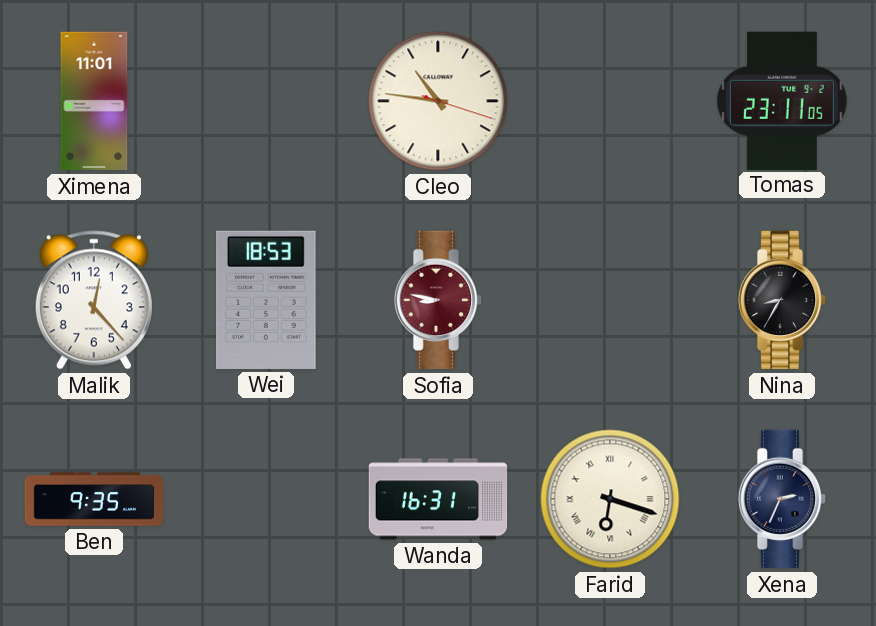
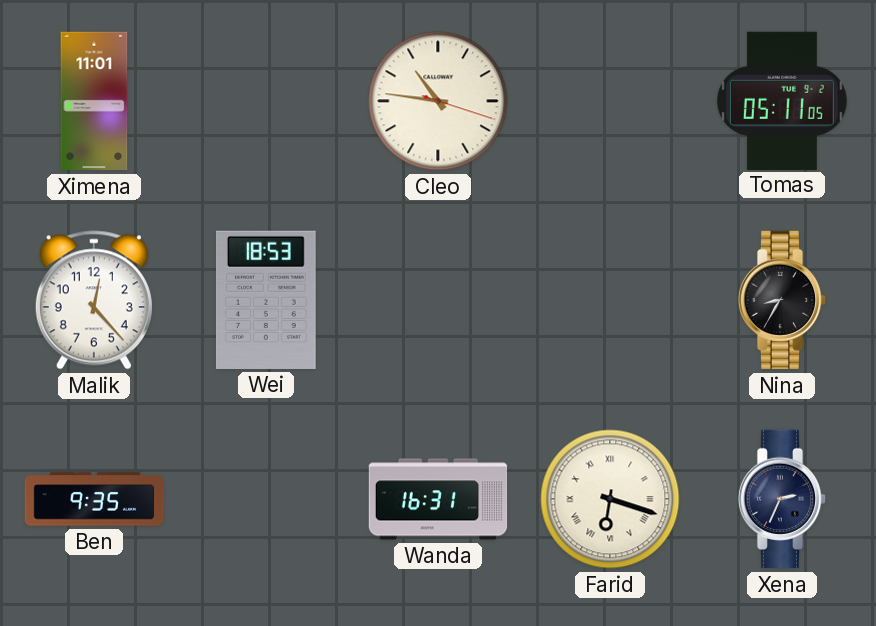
Tomas: 23:11 -> 05:11 (782, 100)
Sofia: 8:47 -> none (438, 300)
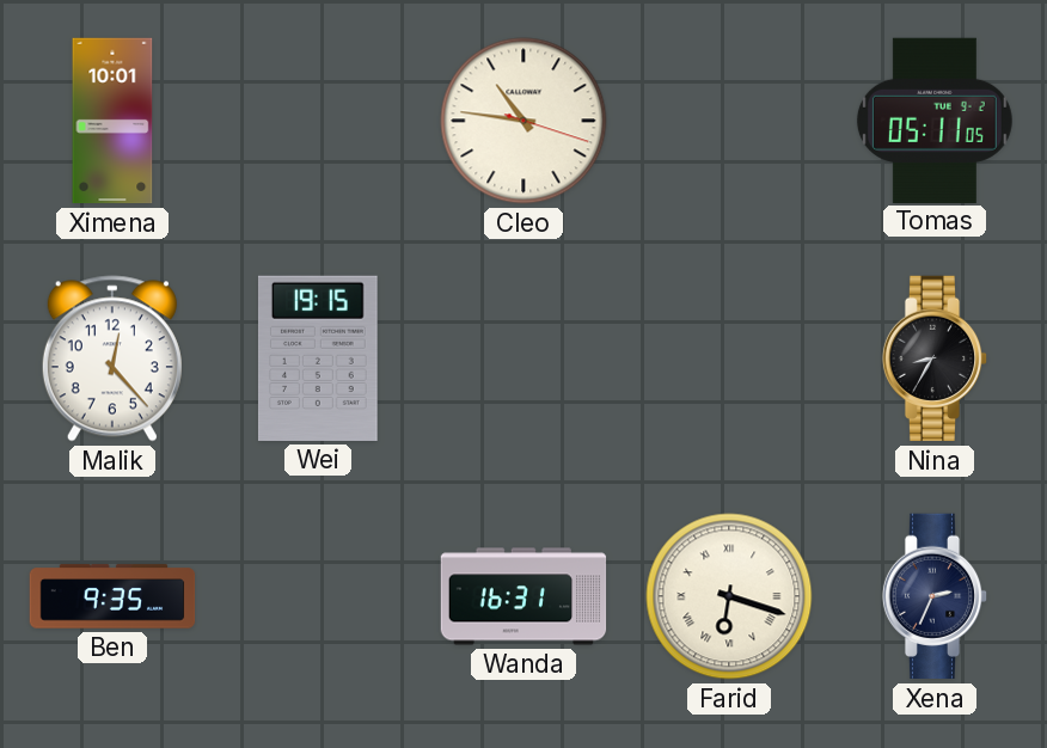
Ximena: 11:01 -> 10:01 (112, 121)
Wei: 18:53 -> 19:15 (318, 358)
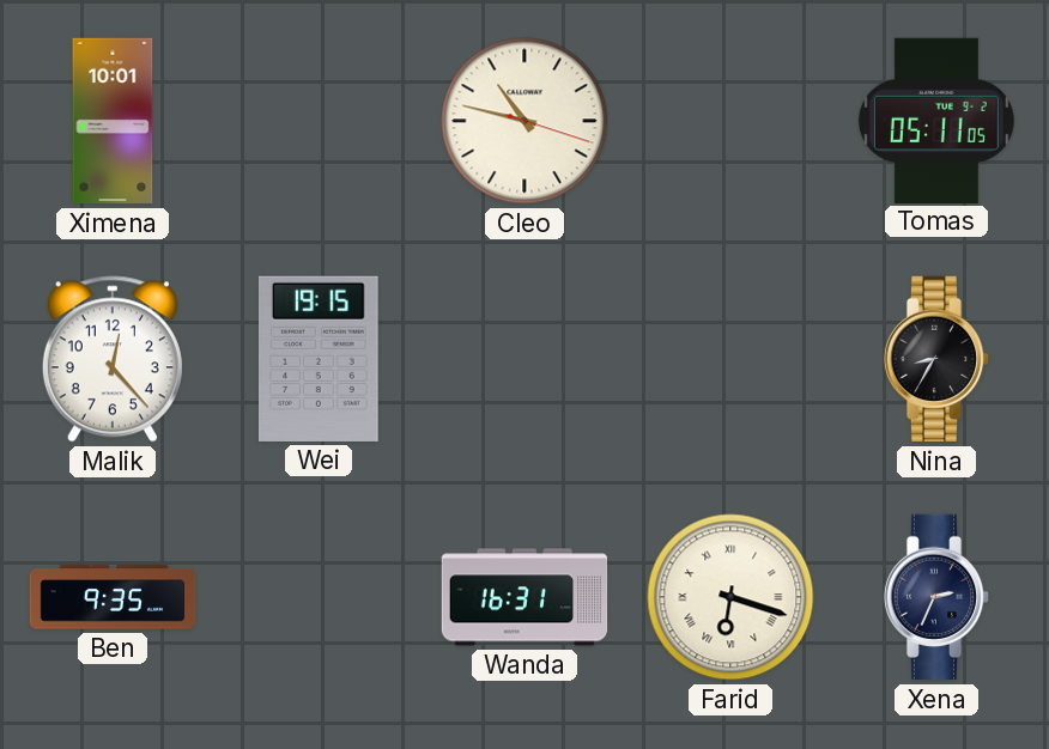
Cleo: 10:46 -> 10:47 (524, 121)
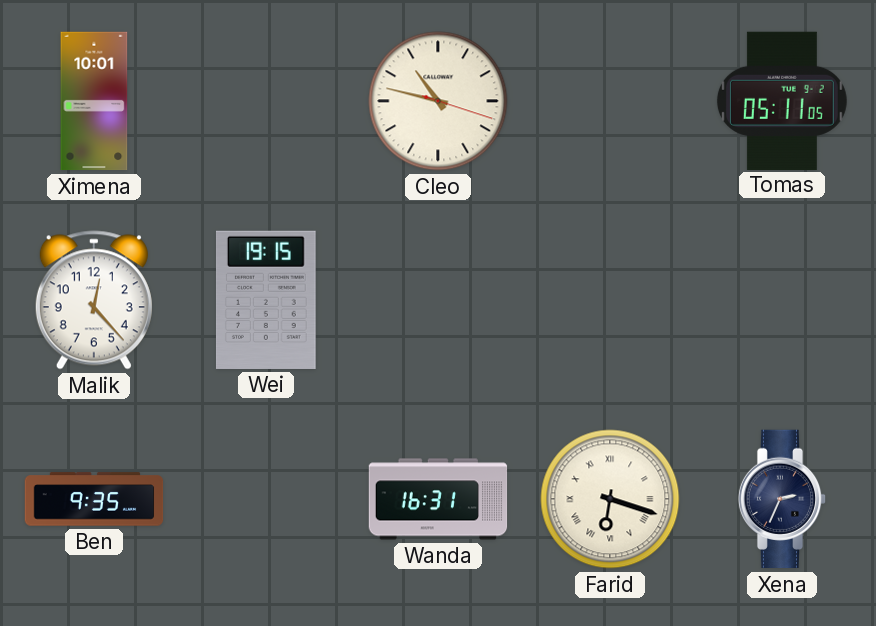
Nina: 8:35 -> none (936, 359)
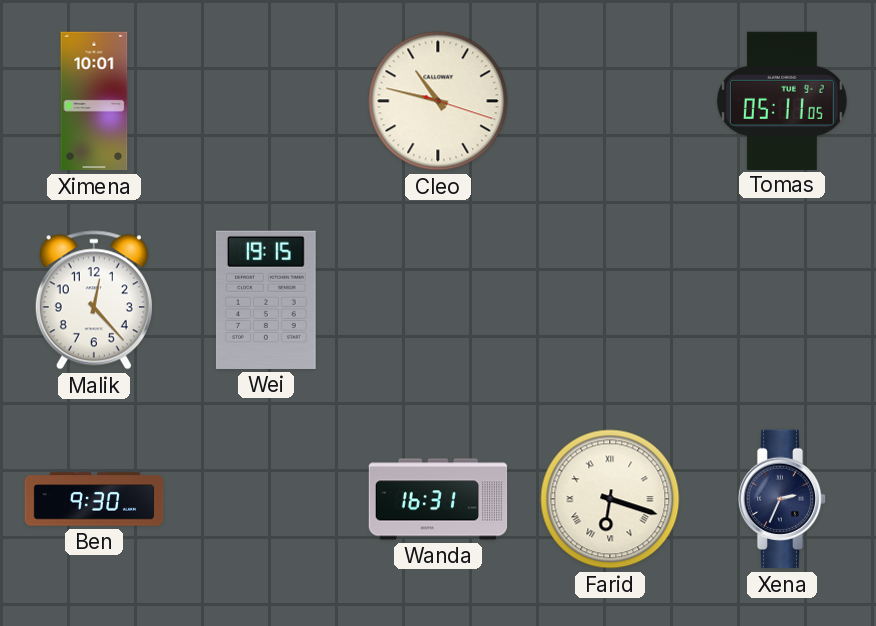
Ben: 9:35 -> 9:30 (94, 499)
